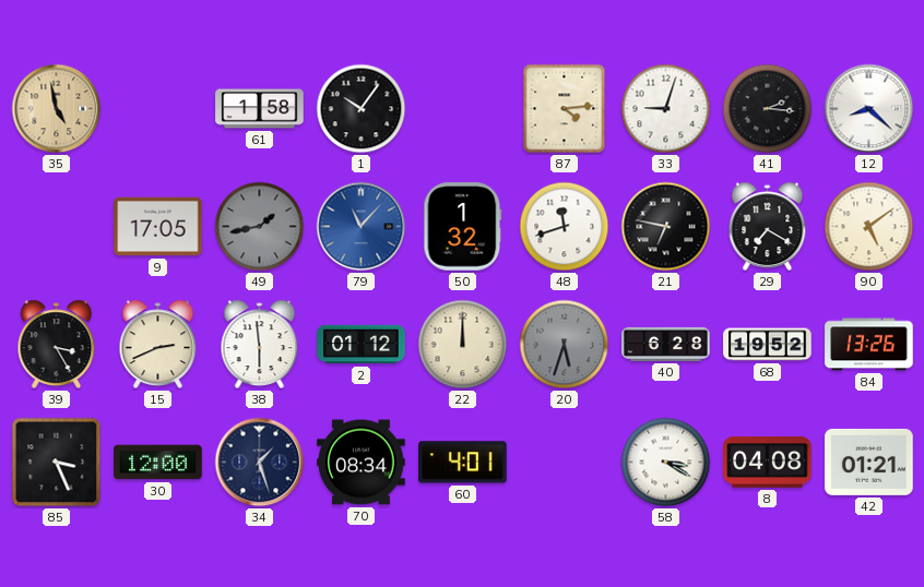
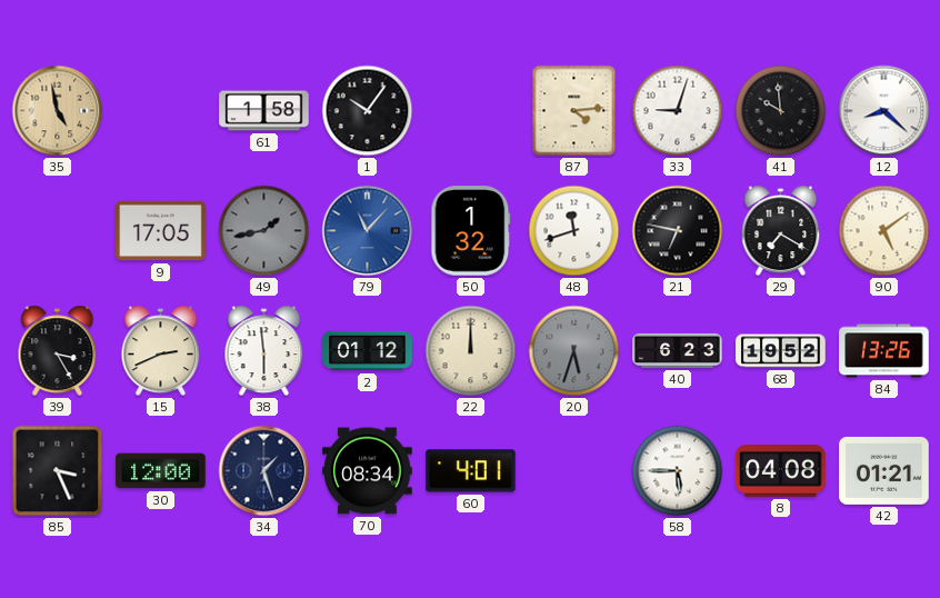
41: 2:16 -> 9:59 (781, 111)
40: 6:28 -> 6:23 (678, 350)
58: 3:20 -> 5:45 (678, 471)
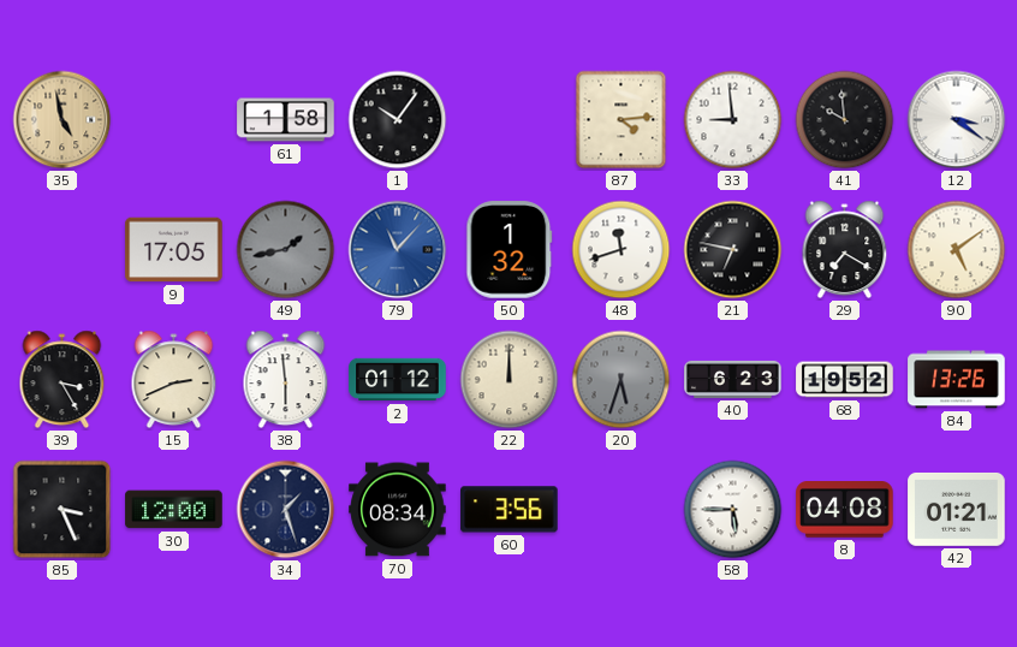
33: 9:03 -> 8:59 (733, 120)
12: 8:22 -> 3:21 (957, 120)
60: 4:01 -> 3:56 (510, 510)
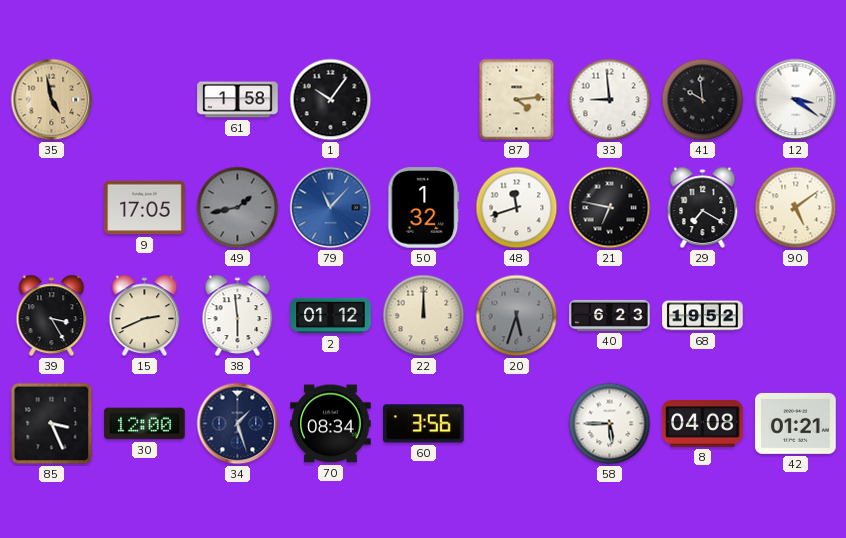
84: 13:26 -> none (957, 380)
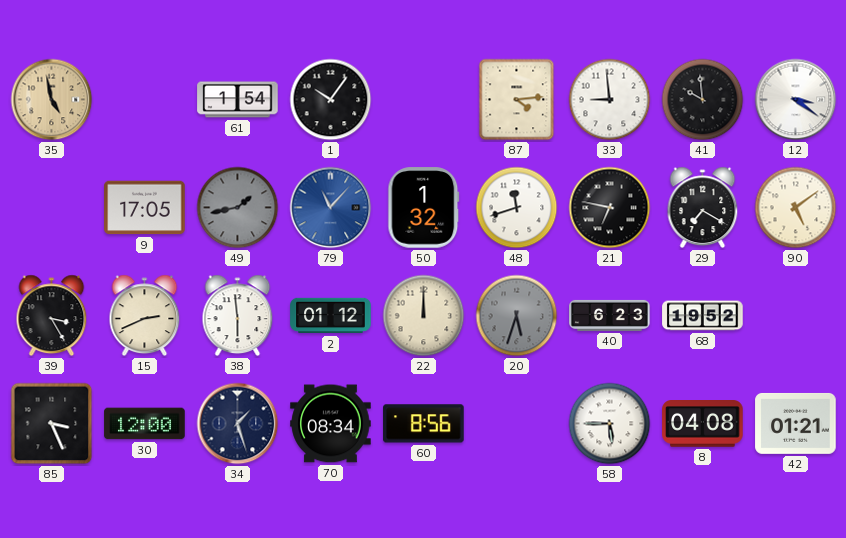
61: 1:58 -> 1:54 (238, 100)
60: 3:56 -> 8:56 (424, 424)
